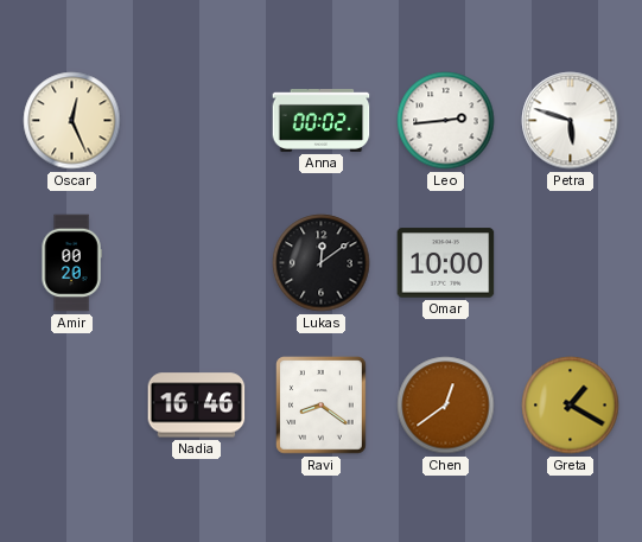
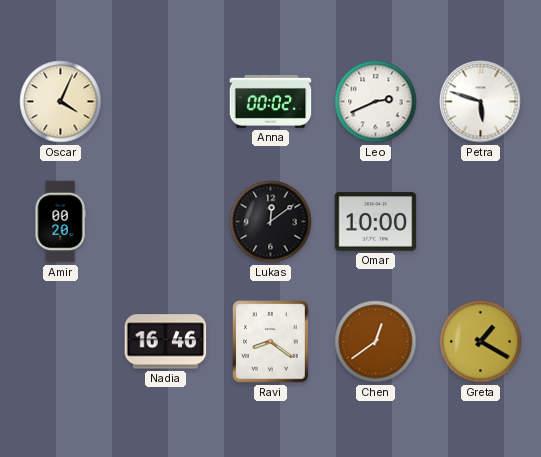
Oscar: 12:26 -> 4:04 (61, 102)
Leo: 2:44 -> 2:41 (376, 102)
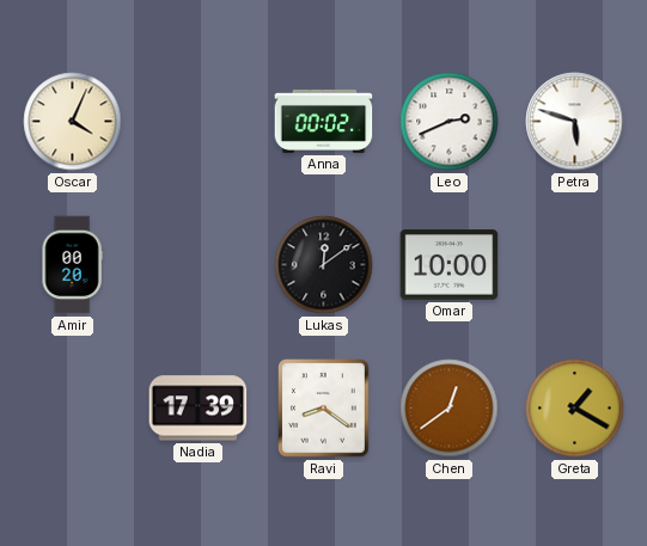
Nadia: 16:46 -> 17:39 (199, 409)
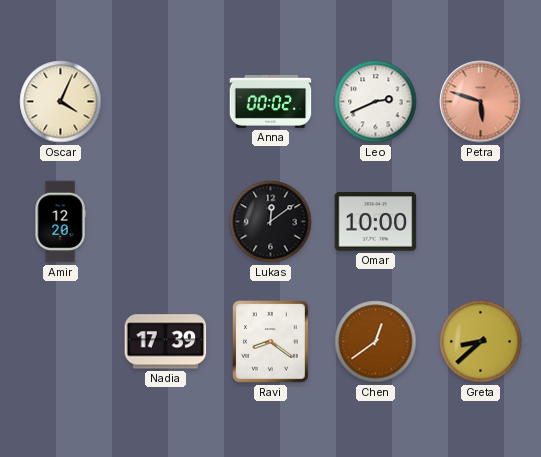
Petra dial: white -> salmon (481, 102)
Amir: 00:20 -> 12:20 (60, 222)
Greta: 1:20 -> 8:38 (481, 342)
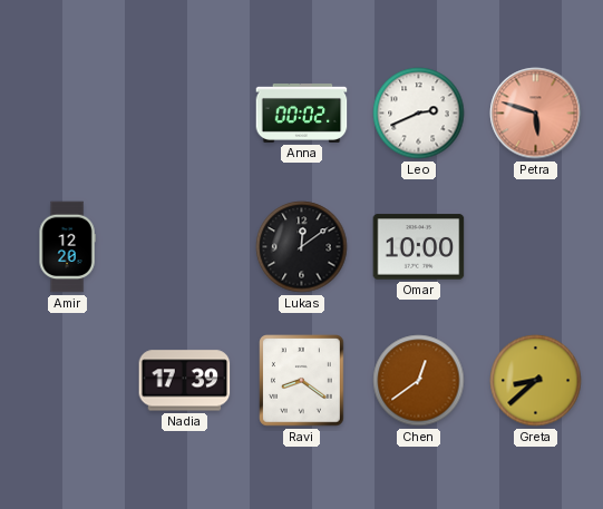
Oscar: 4:04 -> none (61, 102)
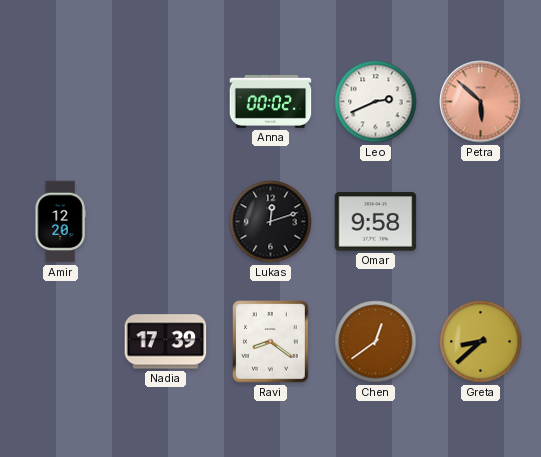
Petra: 5:48 -> 5:52 (481, 102)
Lukas: 12:09 -> 12:12 (271, 222)
Omar: 10:00 -> 9:58 (376, 222)
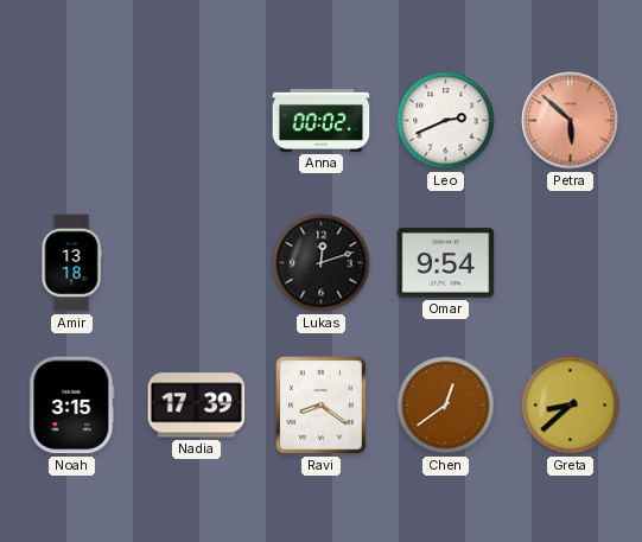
Amir: 12:20 -> 13:18 (71, 263)
Omar: 9:58 -> 9:54 (446, 263)
Noah: none -> 3:15 (72, 406)
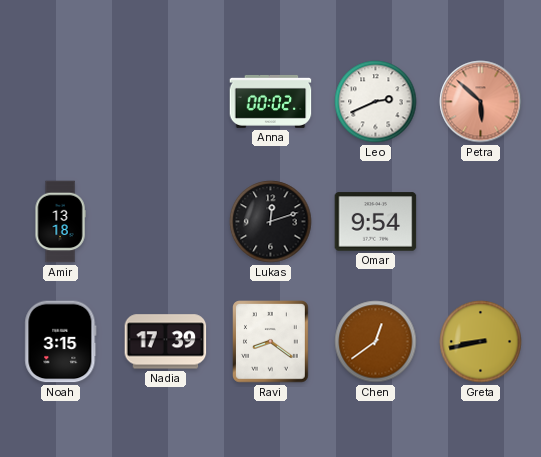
Greta: 8:38 -> 8:43 (481, 342)
